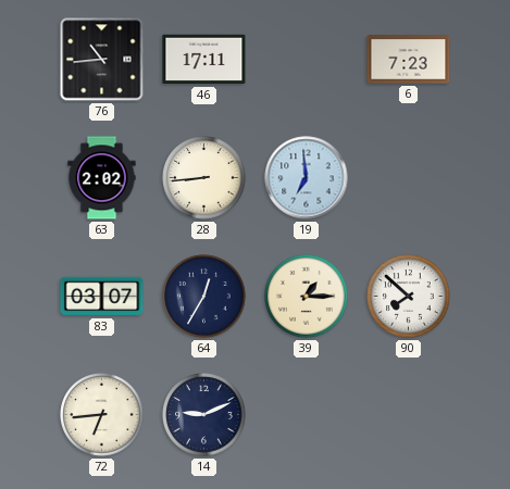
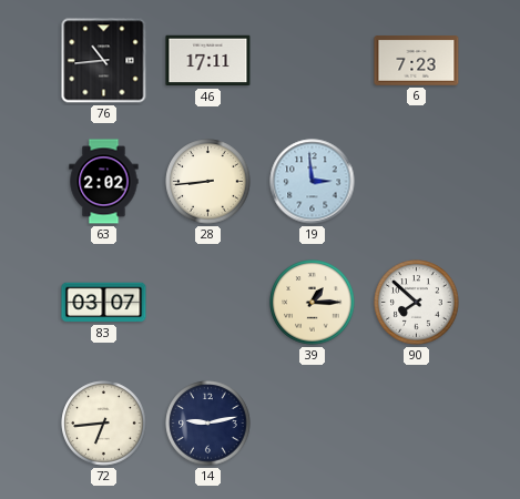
19: 6:59 -> 2:59 (313, 182)
64: 12:35 -> none (204, 297)
14: 9:11 -> 9:13 (208, 424)
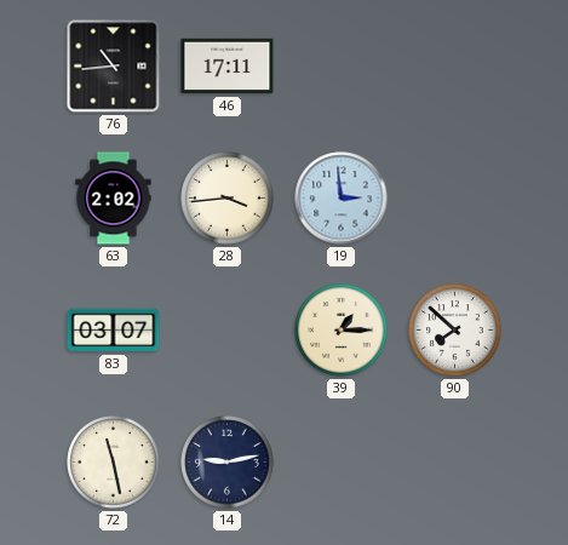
6: 7:23 -> none (417, 61)
28: 8:44 -> 3:44 (228, 199)
72: 6:44 -> 11:28 (114, 463)
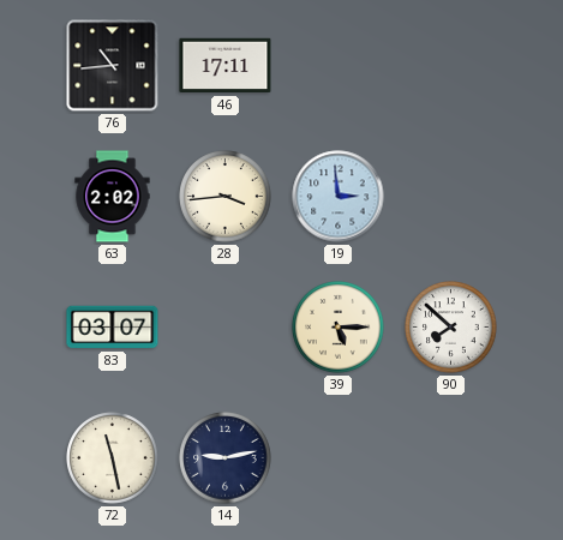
39: 1:15 -> 5:15 (339, 328)
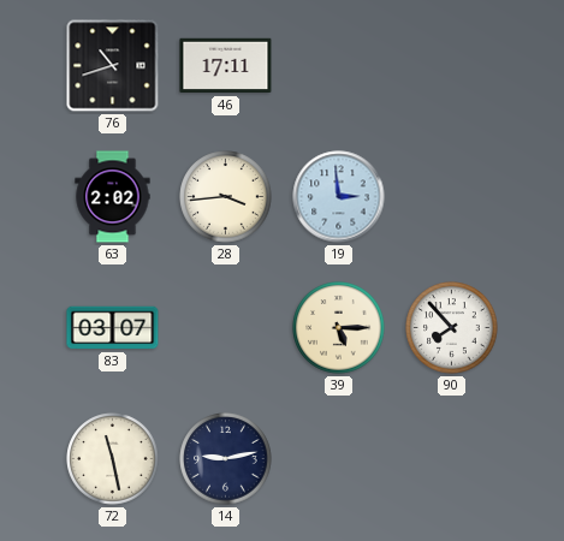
76: 10:44 -> 10:42 (113, 66)
90: 7:52 -> 7:53 (452, 328)
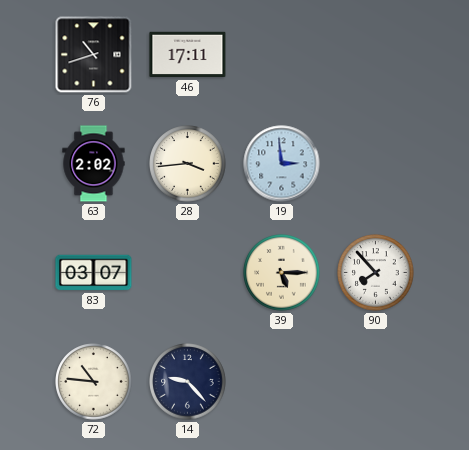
72: 11:28 -> 10:46 (94, 382)
14: 9:13 -> 9:23 (188, 382)
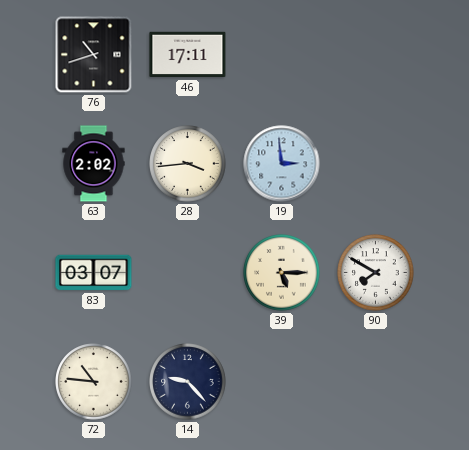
90: 7:53 -> 7:50 (376, 273)
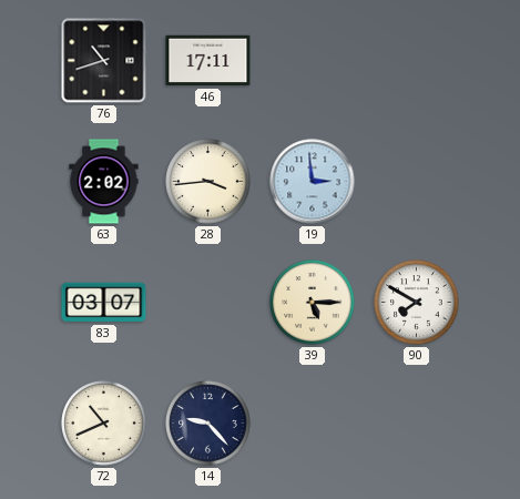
72: 10:46 -> 10:41 (104, 424)
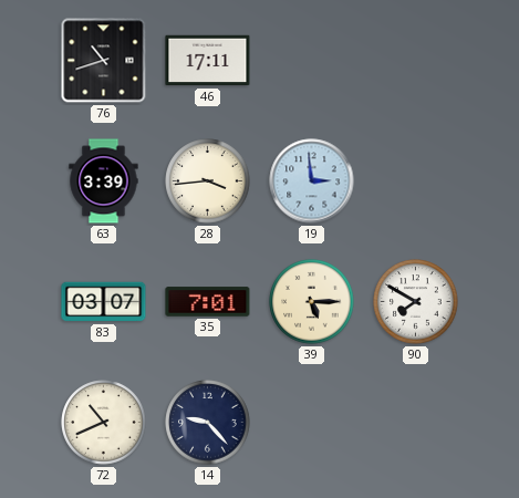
63: 2:02 -> 3:39 (104, 181)
35: none -> 7:01 (208, 302)
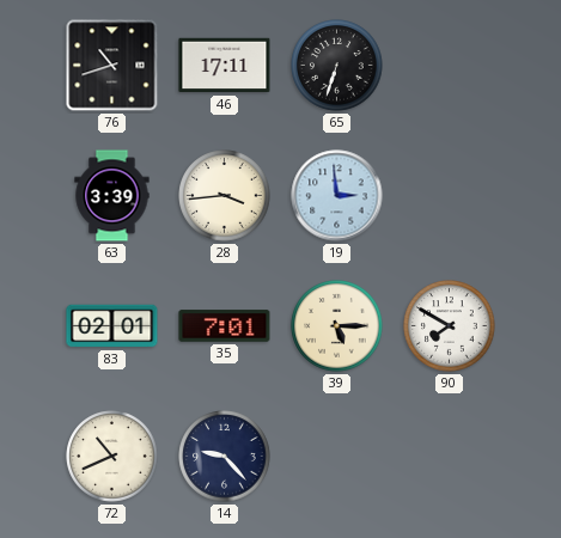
65: none -> 6:33 (337, 66)
83: 03:07 -> 02:01 (112, 326)
